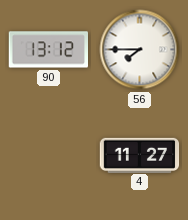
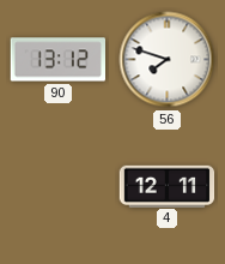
56: 7:45 -> 7:48 (168, 60)
4: 11:27 -> 12:11 (168, 186)
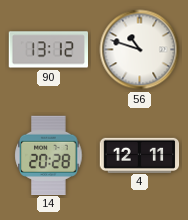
56: 7:48 -> 10:48 (140, 50)
14: none -> 20:28 (49, 155)
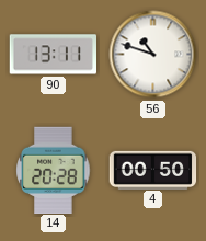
90: 13:12 -> 13:11 (53, 55)
4: 12:11 -> 00:50 (153, 170)
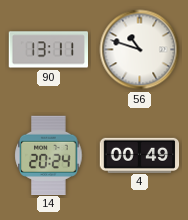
14: 20:28 -> 20:24 (49, 155)
4: 00:50 -> 00:49 (140, 155)
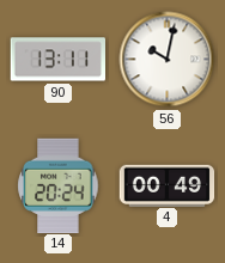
56: 10:48 -> 10:02 (168, 60)
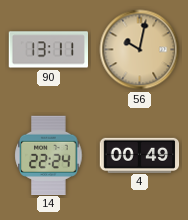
56 dial: white -> champagne (140, 50)
14: 20:24 -> 22:24 (49, 155)
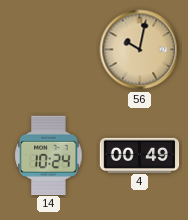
90: 13:11 -> none (48, 50)
14: 22:24 -> 10:24 (49, 155)
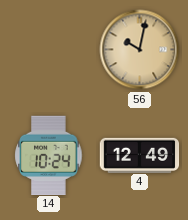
4: 00:49 -> 12:49 (140, 155)
